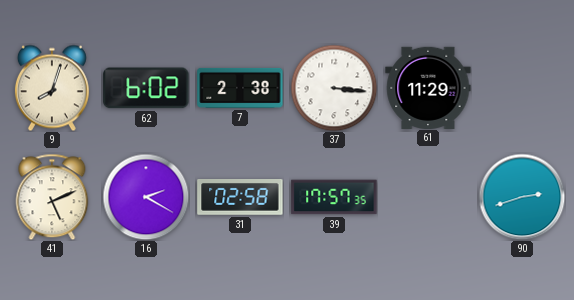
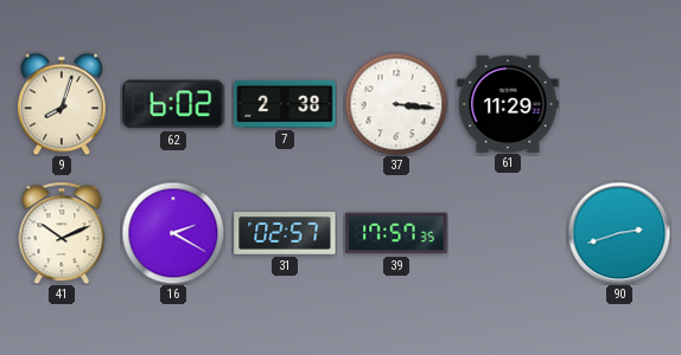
41: 5:11 -> 10:11 (62, 233)
31: 02:58 -> 02:57 (285, 234)
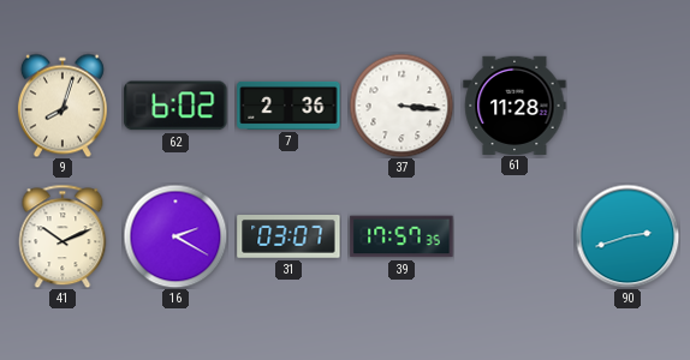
7: 2:38 -> 2:36 (289, 106)
61: 11:29 -> 11:28 (514, 104)
31: 02:57 -> 03:07 (289, 238)
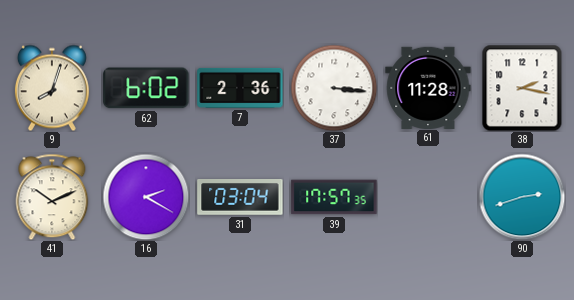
38: none -> 2:17 (522, 88)
31: 03:07 -> 03:04 (240, 198)
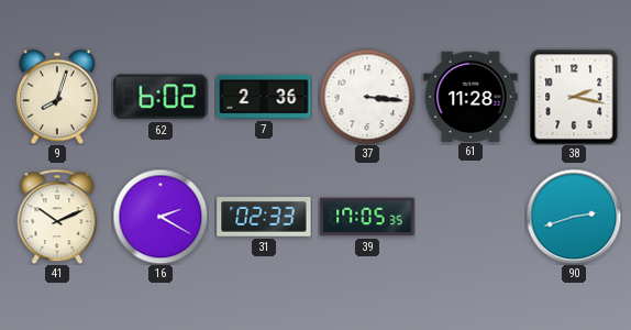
31: 03:04 -> 02:33 (264, 218)
39: 17:57 -> 17:05 (367, 217)
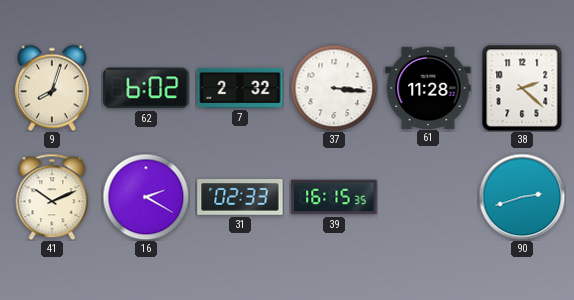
7: 2:36 -> 2:32 (240, 88)
38: 2:17 -> 2:22 (522, 88)
39: 17:05 -> 16:15 (334, 197)
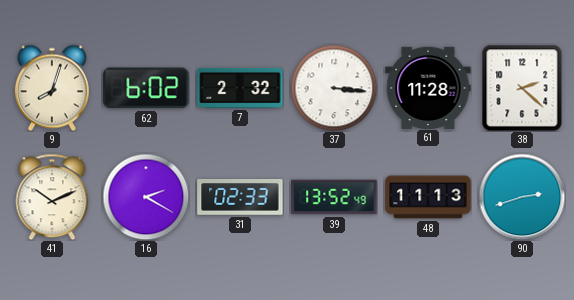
39: 16:15 -> 13:52 (334, 197)
48: none -> 11:13 (428, 197)
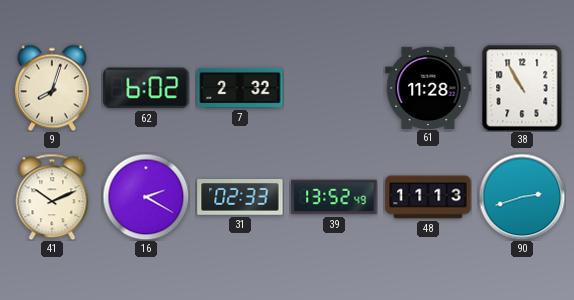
37: 3:16 -> none (334, 88)
38: 2:22 -> 10:55 (522, 88)
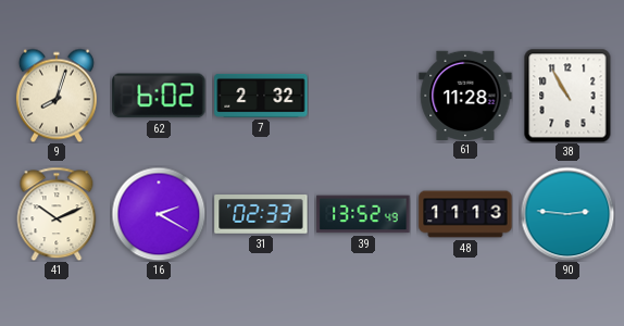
90: 2:42 -> 2:46 (567, 214)
